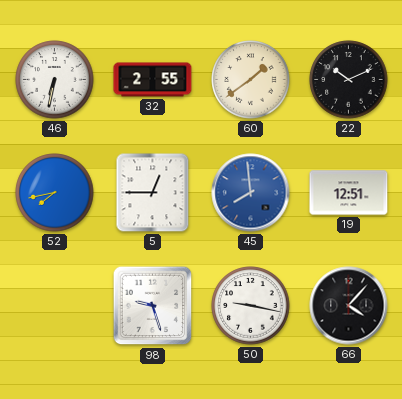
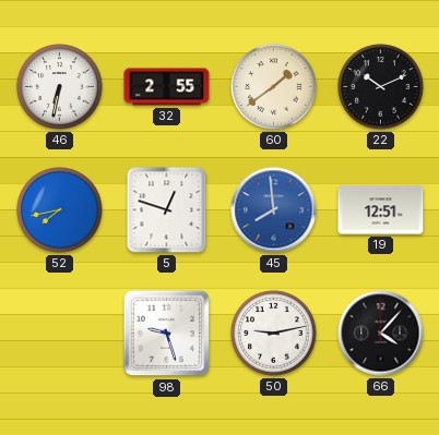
5: 12:45 -> 12:48 (167, 210)
50: 9:17 -> 9:13 (274, 334)
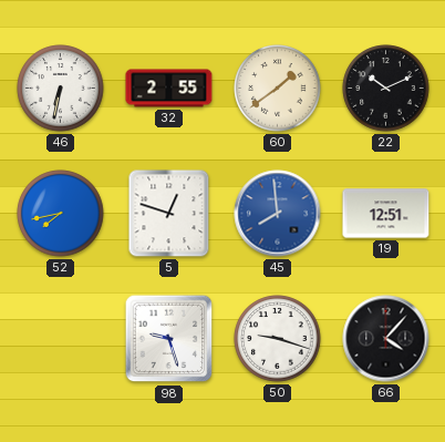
50: 9:13 -> 9:18 (278, 339)
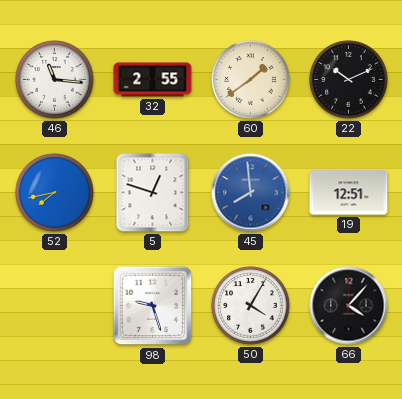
46: 6:32 -> 11:16 (55, 80)
50: 9:18 -> 4:05 (251, 306)
